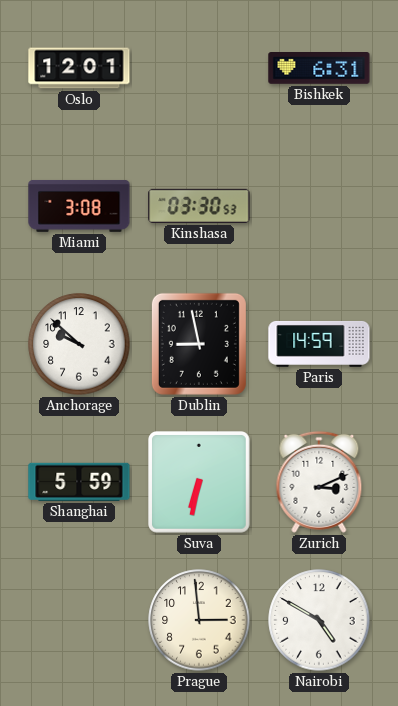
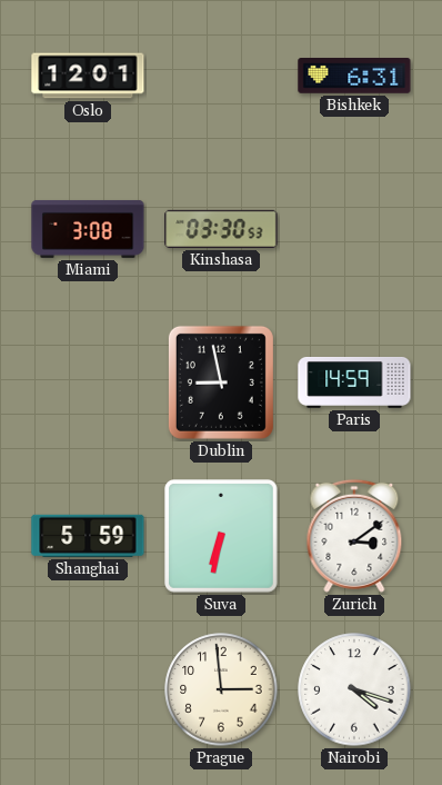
Anchorage: 9:52 -> none (79, 344)
Zurich: 3:11 -> 3:09 (354, 536)
Nairobi: 4:50 -> 4:18 (354, 689)
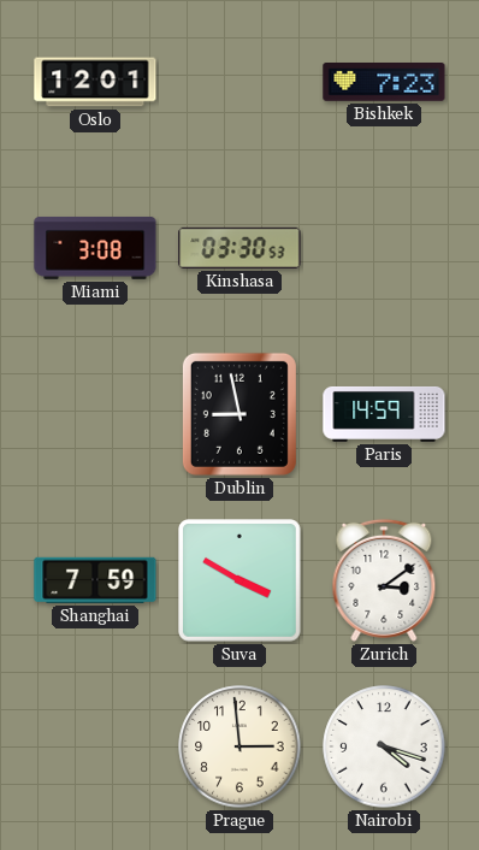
Bishkek: 6:31 -> 7:23 (384, 83)
Shanghai: 5:59 -> 7:59 (95, 580)
Suva: 6:32 -> 3:50 (241, 582)
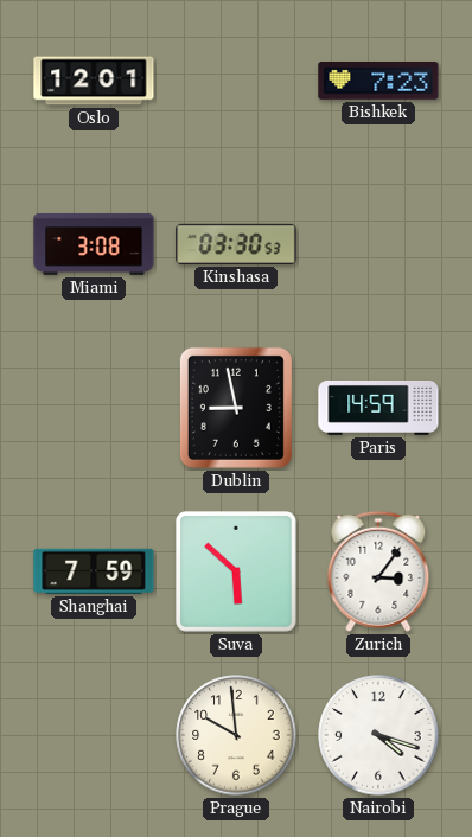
Suva: 3:50 -> 5:52 (237, 573)
Zurich: 3:09 -> 3:06 (378, 571)
Prague: 2:59 -> 9:59 (236, 735)
